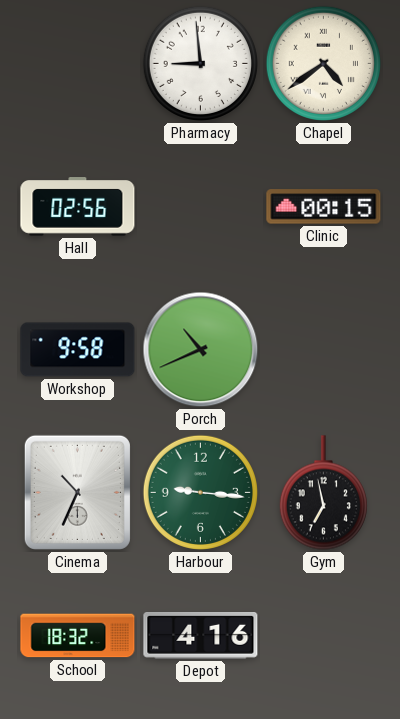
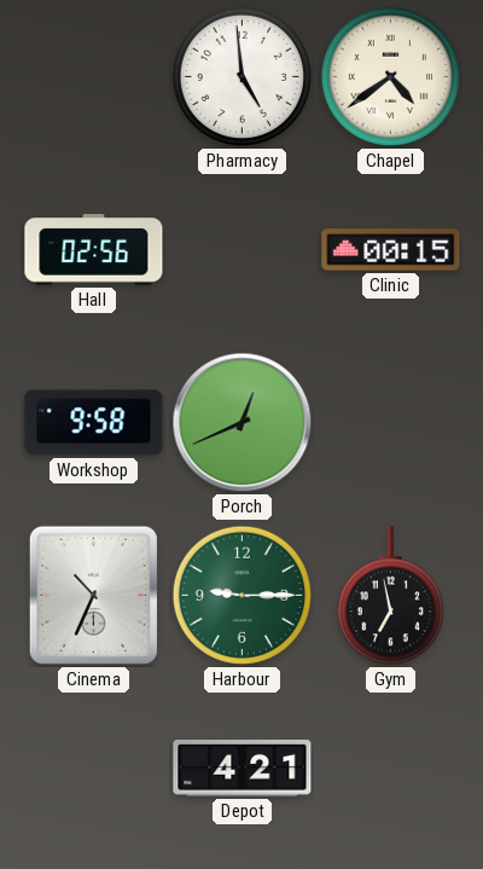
Pharmacy: 8:59 -> 4:59 (241, 76)
Porch: 10:41 -> 12:41 (243, 423)
Harbour: 9:16 -> 9:15 (241, 595)
School: 18:32 -> none (78, 636)
Depot: 4:16 -> 4:21 (243, 769)
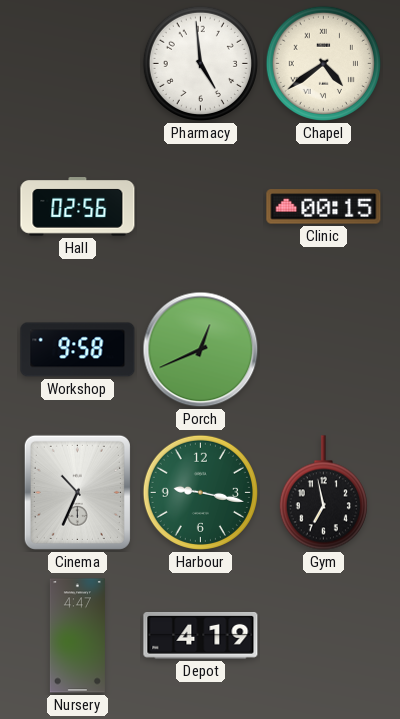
Harbour: 9:15 -> 9:17 (200, 492)
Nursery: none -> 4:47 (77, 636)
Depot: 4:21 -> 4:19 (201, 636)
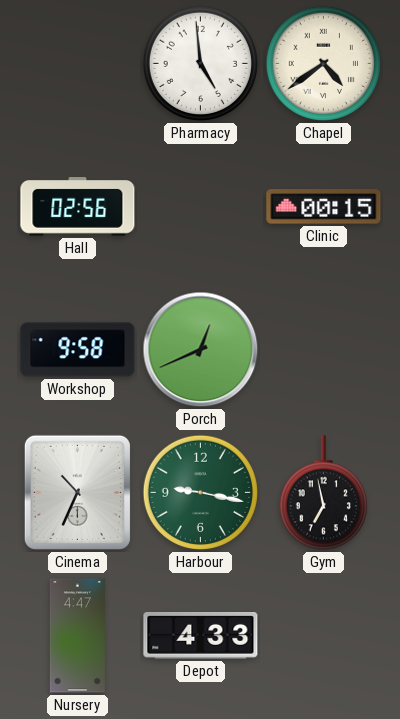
Depot: 4:19 -> 4:33 (201, 636)
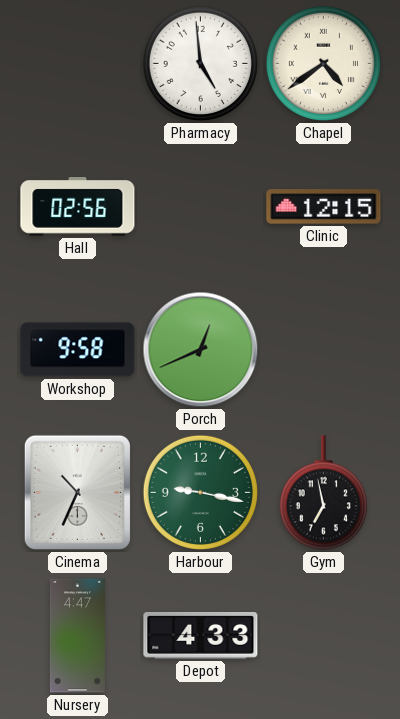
Clinic: 00:15 -> 12:15 (324, 207)
